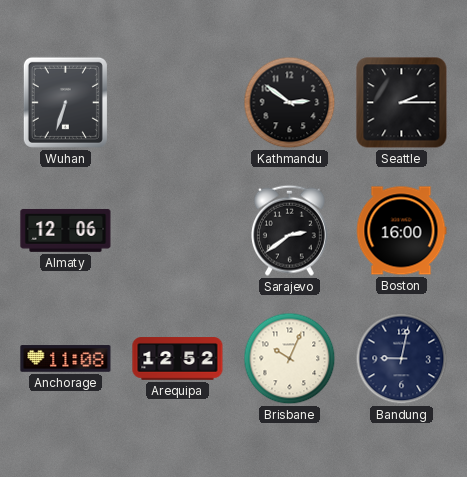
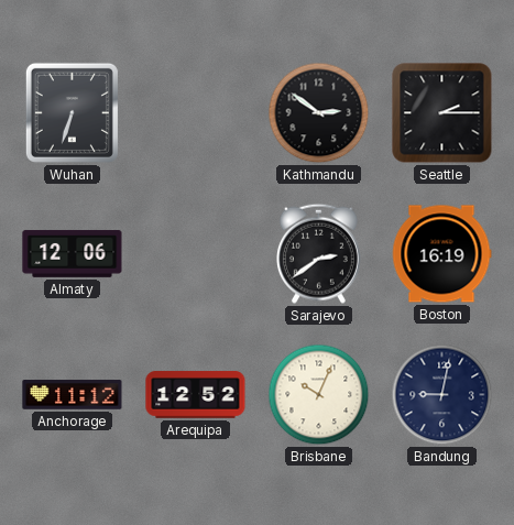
Boston: 16:00 -> 16:19 (441, 254)
Anchorage: 11:08 -> 11:12 (73, 395)
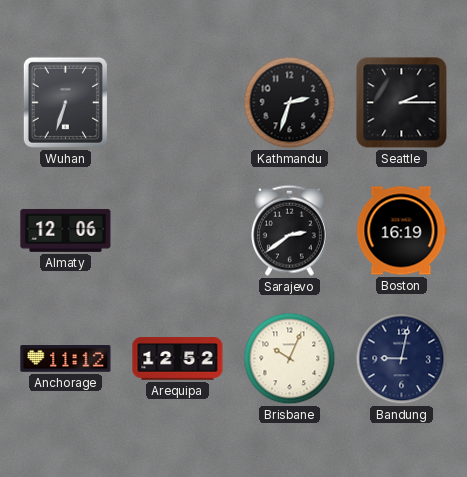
Kathmandu: 2:51 -> 2:33 (290, 103)
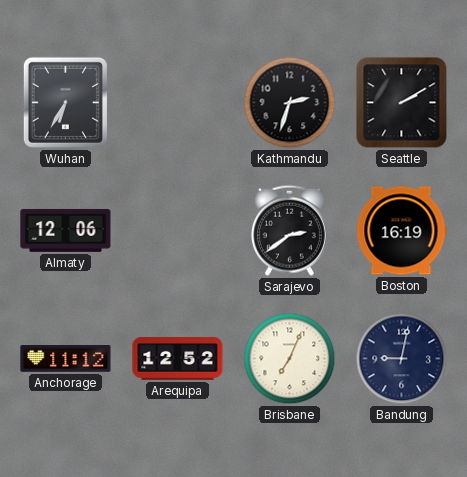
Wuhan: 6:33 -> 6:35 (65, 102)
Seattle: 2:15 -> 2:10 (402, 103)
Brisbane: 10:04 -> 7:04 (290, 359)
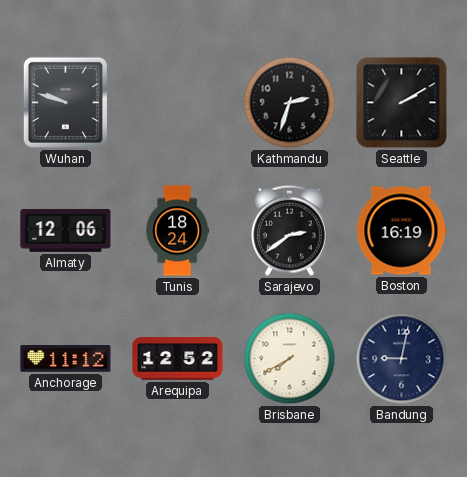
Wuhan: 6:35 -> 9:48 (65, 102)
Tunis: none -> 18:24 (177, 231)
Brisbane: 7:04 -> 7:40 (290, 359)
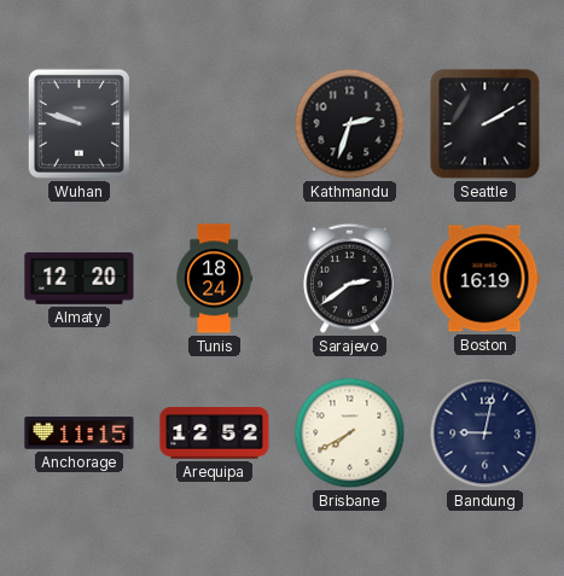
Almaty: 12:06 -> 12:20 (80, 278)
Anchorage: 11:12 -> 11:15 (80, 434)
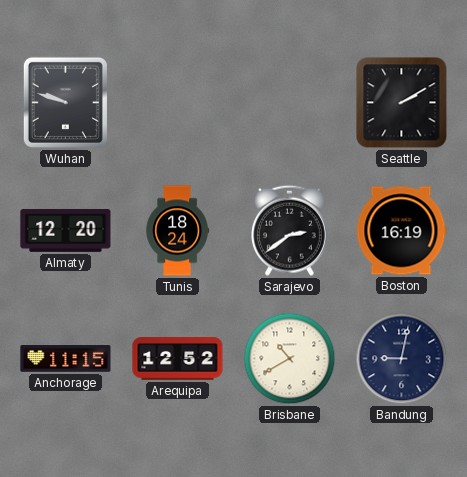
Kathmandu: 2:33 -> none (350, 124)
Brisbane: 7:40 -> 10:40 (290, 359)
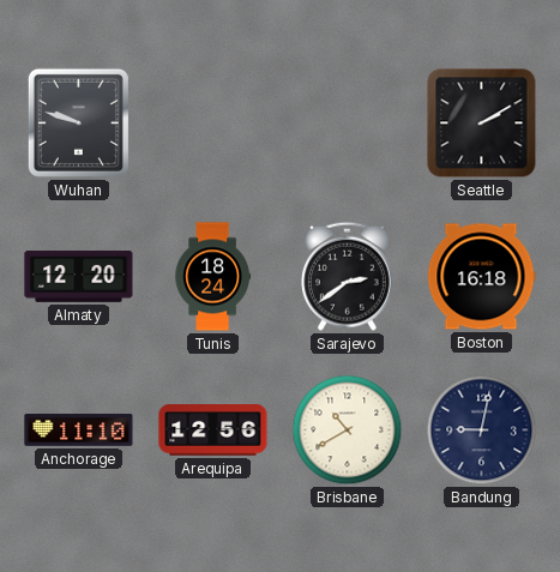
Boston: 16:19 -> 16:18 (481, 277)
Anchorage: 11:15 -> 11:10 (79, 430)
Arequipa: 12:52 -> 12:56 (213, 430)
